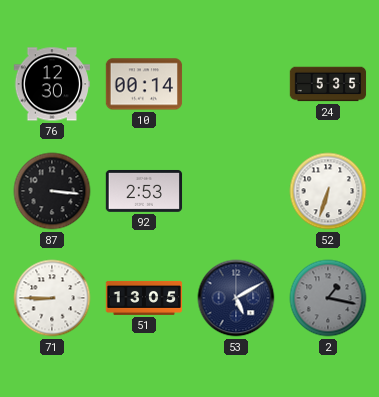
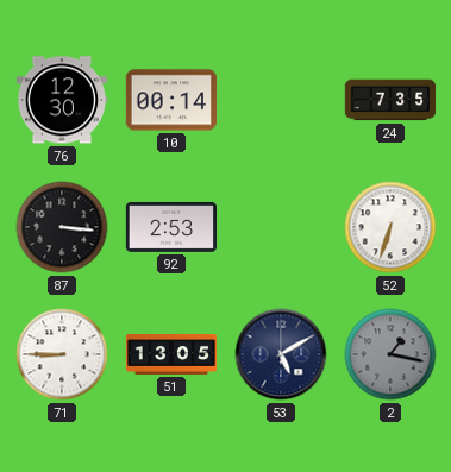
24: 5:35 -> 7:35 (390, 100)
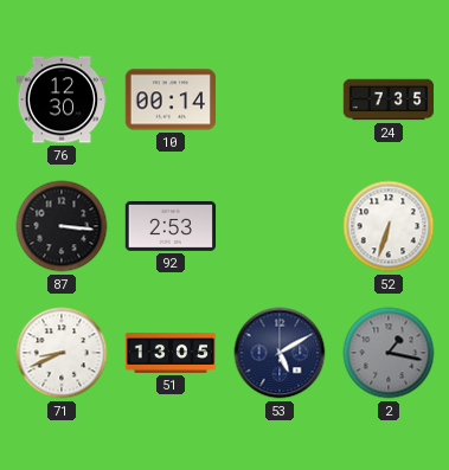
71: 8:45 -> 8:41 (62, 353)
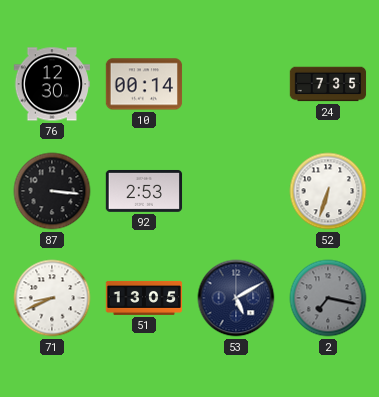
2: 1:17 -> 7:17 (328, 298)
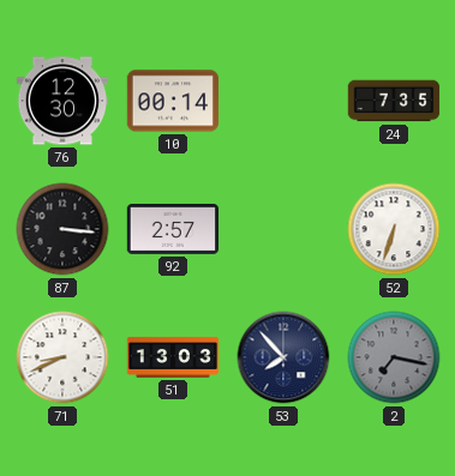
92: 2:53 -> 2:57 (173, 229)
51: 13:05 -> 13:03 (173, 357)
53: 5:10 -> 7:53 (283, 357)
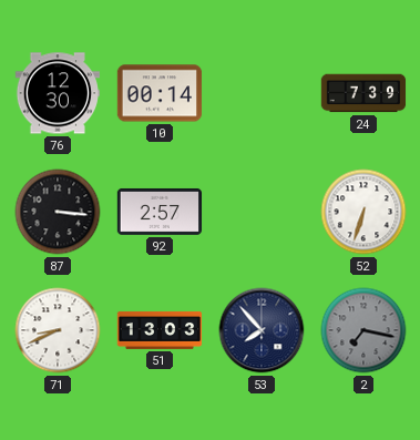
24: 7:35 -> 7:39 (363, 93)
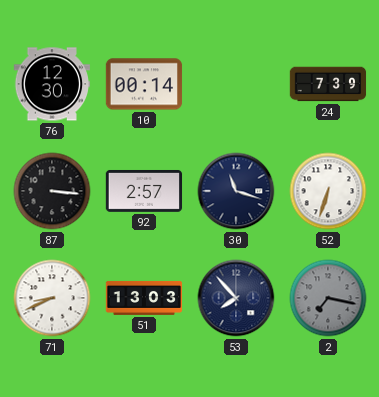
30: none -> 11:18 (236, 191)
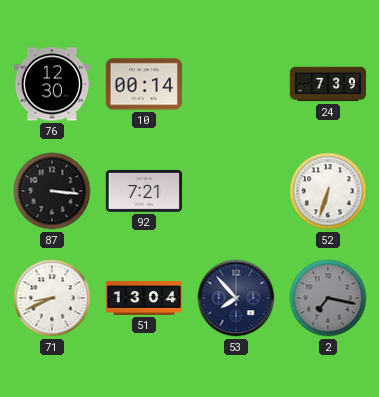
92: 2:57 -> 7:21 (144, 191)
30: 11:18 -> none (236, 191)
51: 13:03 -> 13:04 (144, 298)
